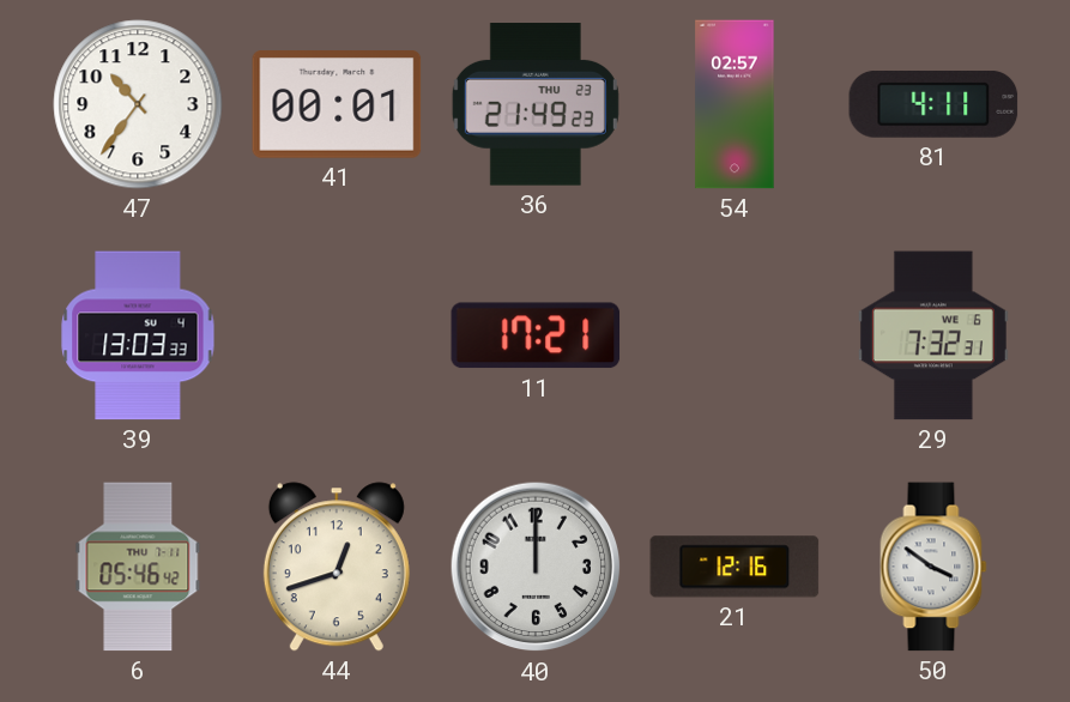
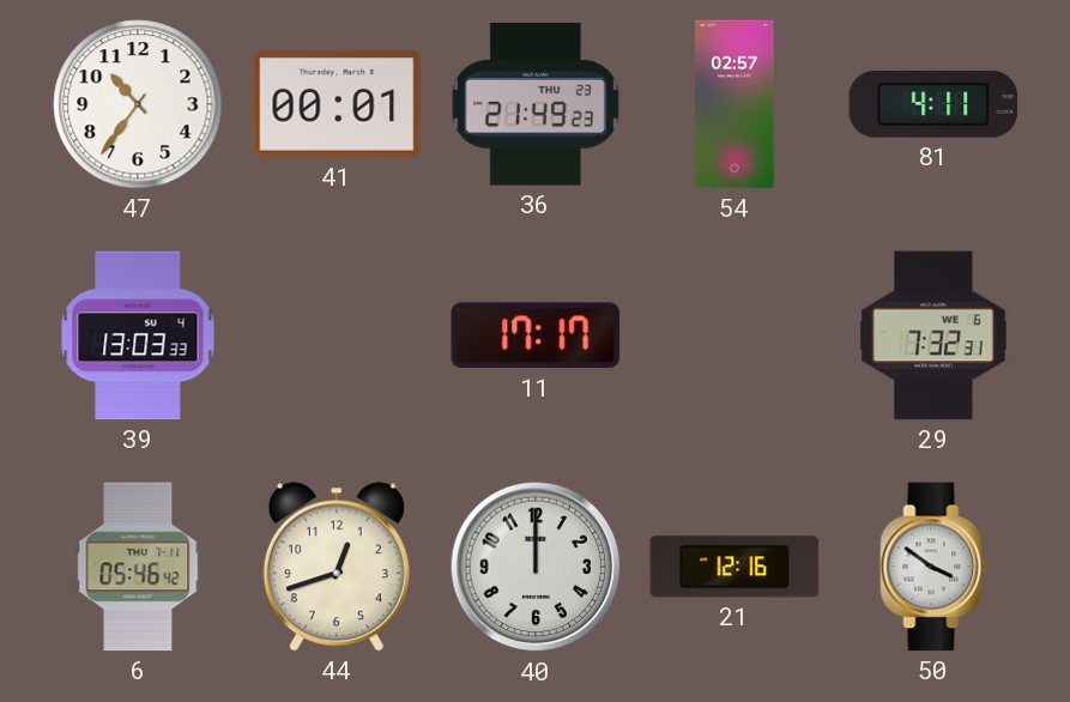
11: 17:21 -> 17:17 (536, 335)
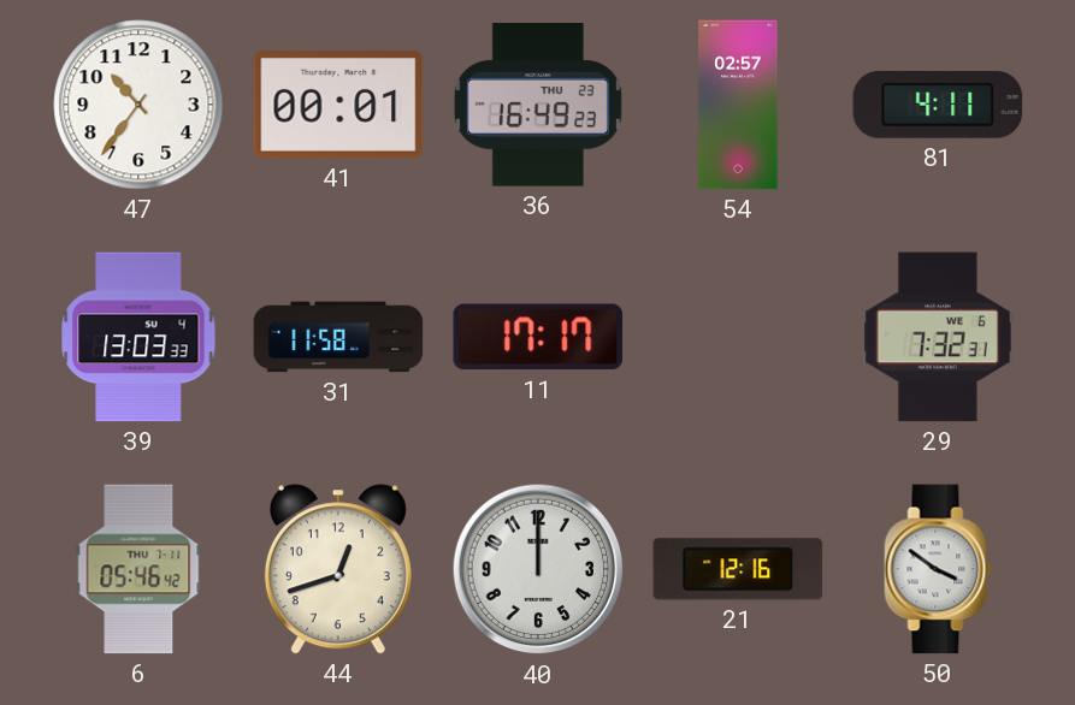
36: 21:49 -> 16:49 (538, 105)
31: none -> 11:58 (338, 337)
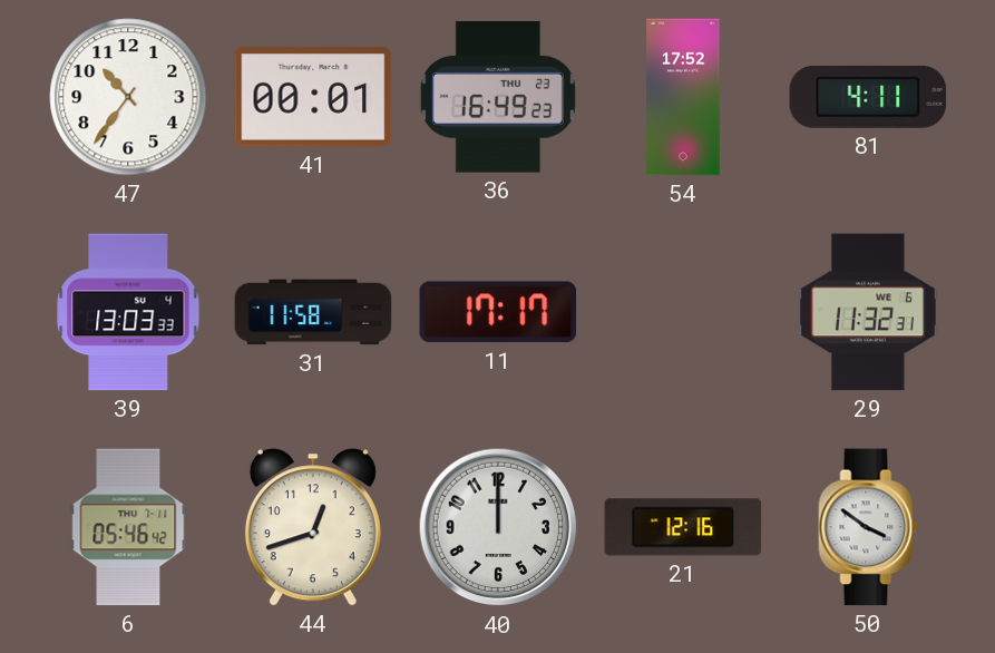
54: 02:57 -> 17:52 (683, 97)
29: 7:32 -> 11:32 (868, 312)
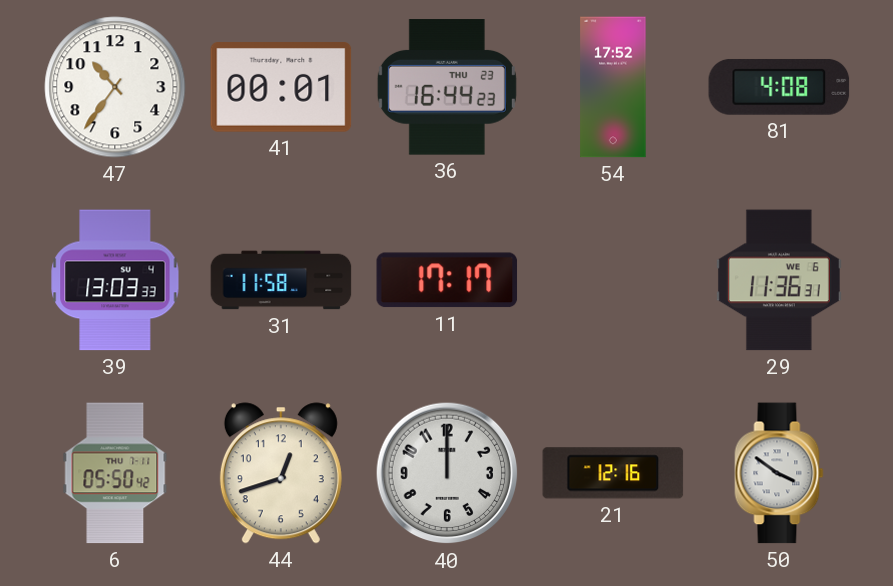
36: 16:49 -> 16:44 (447, 87)
81: 4:11 -> 4:08 (779, 87)
29: 11:32 -> 11:36 (779, 280)
6: 05:46 -> 05:50 (115, 473)
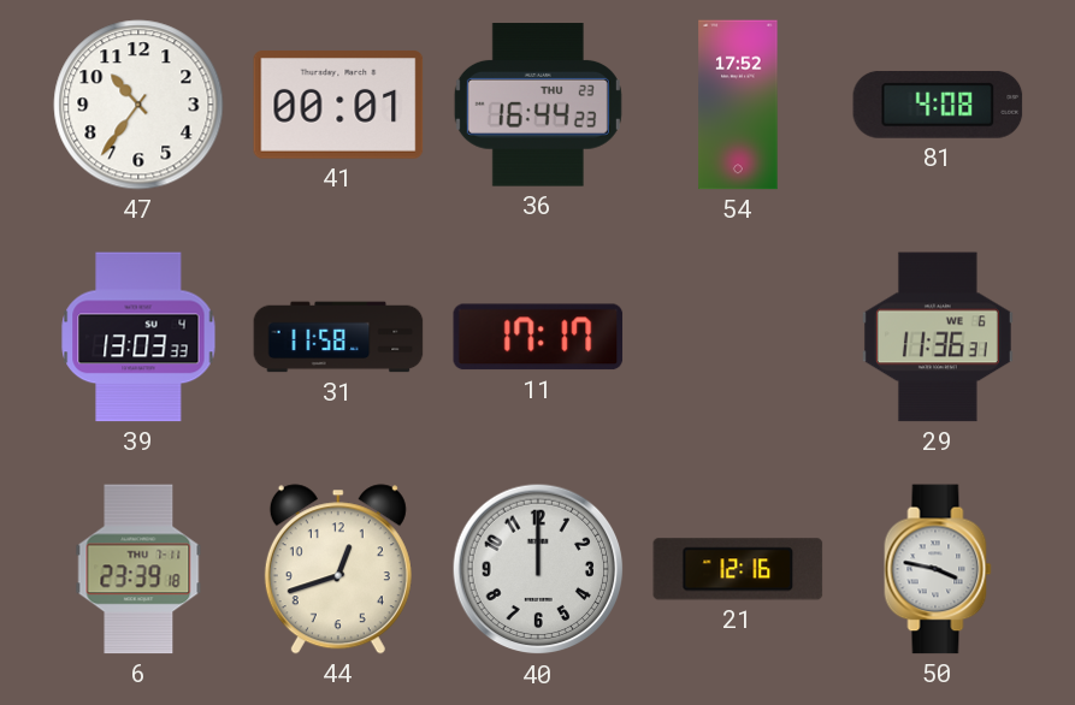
6: 05:50 -> 23:39 (138, 569)
50: 3:51 -> 3:47 (938, 569)
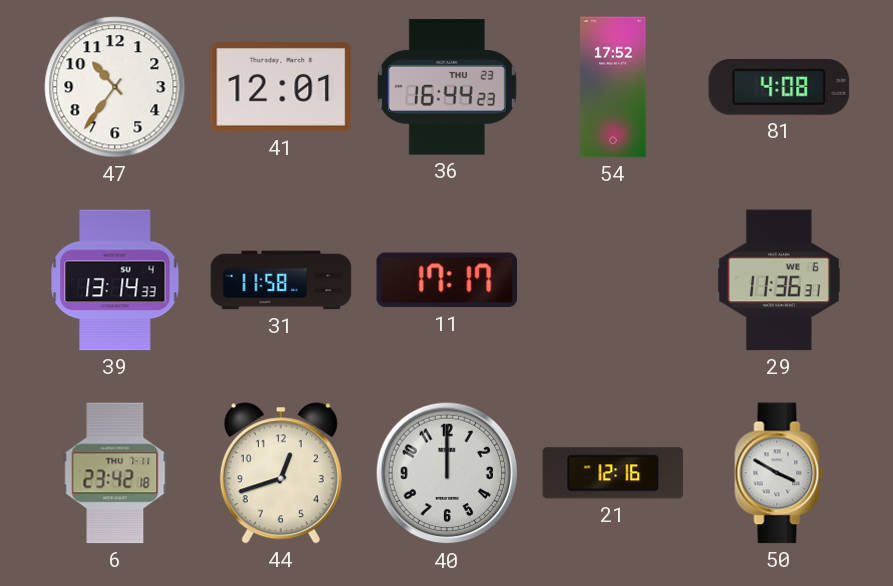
41: 00:01 -> 12:01 (281, 88)
39: 13:03 -> 13:14 (115, 280)
6: 23:39 -> 23:42 (115, 473)
50: 3:47 -> 3:50 (779, 473)
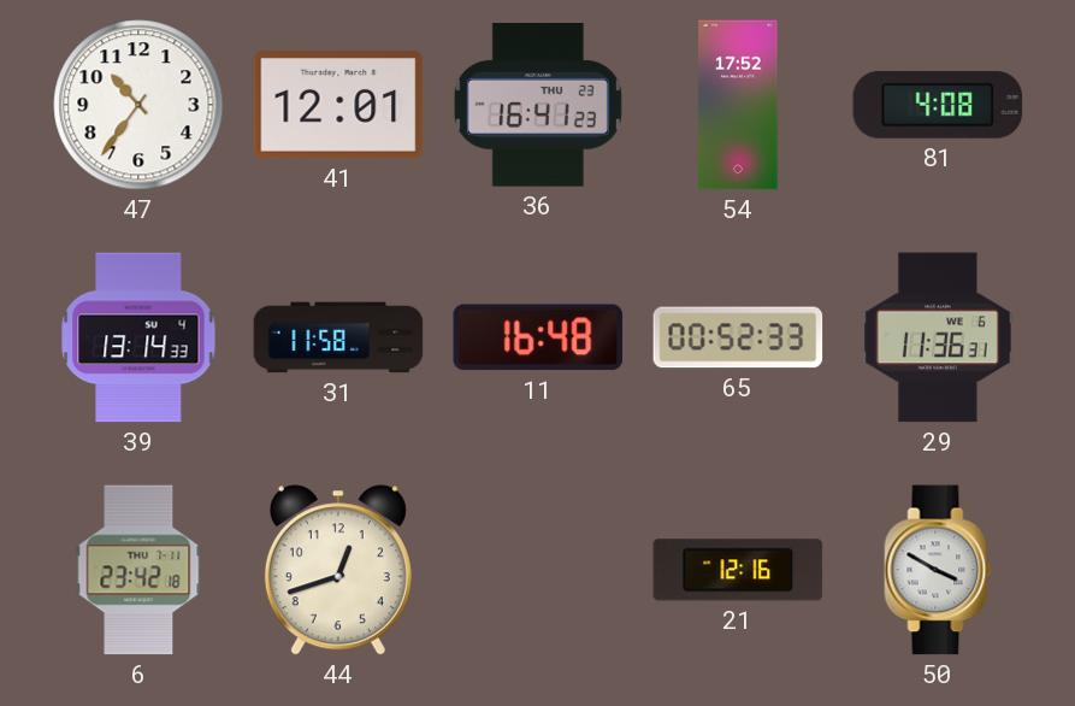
36: 16:44 -> 16:41 (538, 105)
11: 17:17 -> 16:48 (538, 337)
65: none -> 00:52 (738, 337)
40: 12:00 -> none (447, 473)
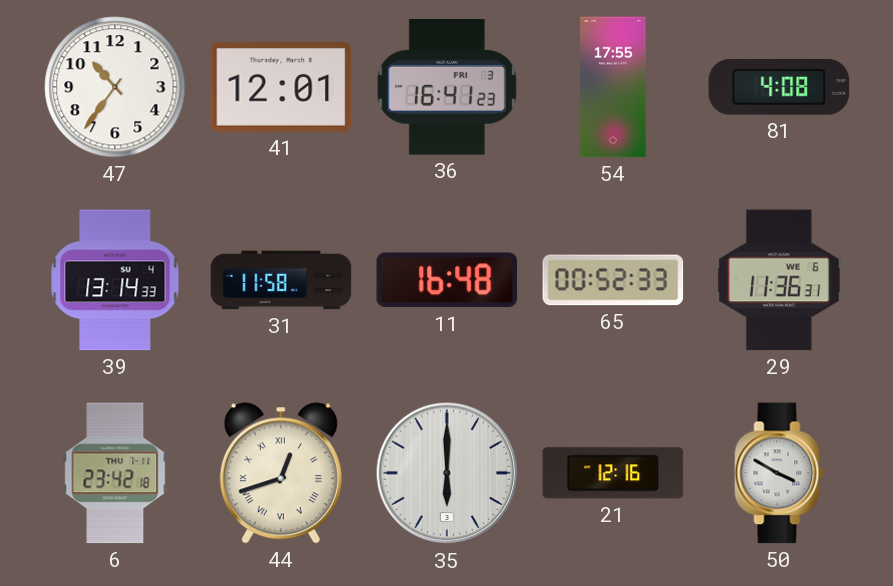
36 date: THU 23 -> FRI 3 (447, 87)
54: 17:52 -> 17:55 (613, 87)
44 numerals: Arabic -> Roman (281, 473)
35: none -> 6:00 (447, 473)
